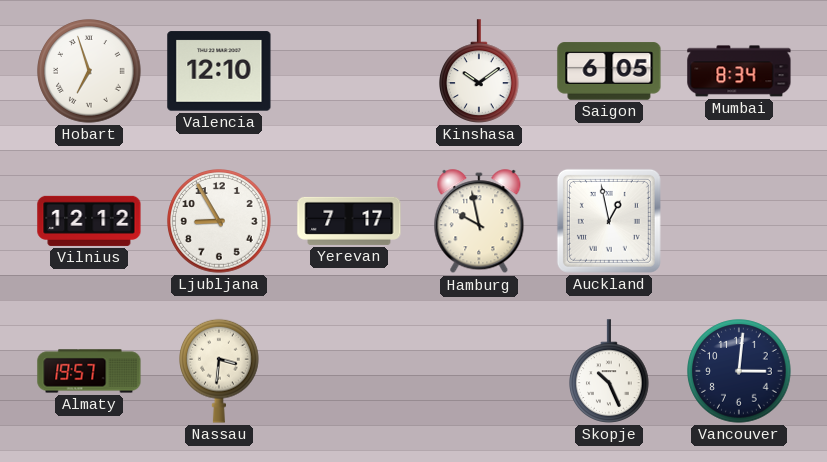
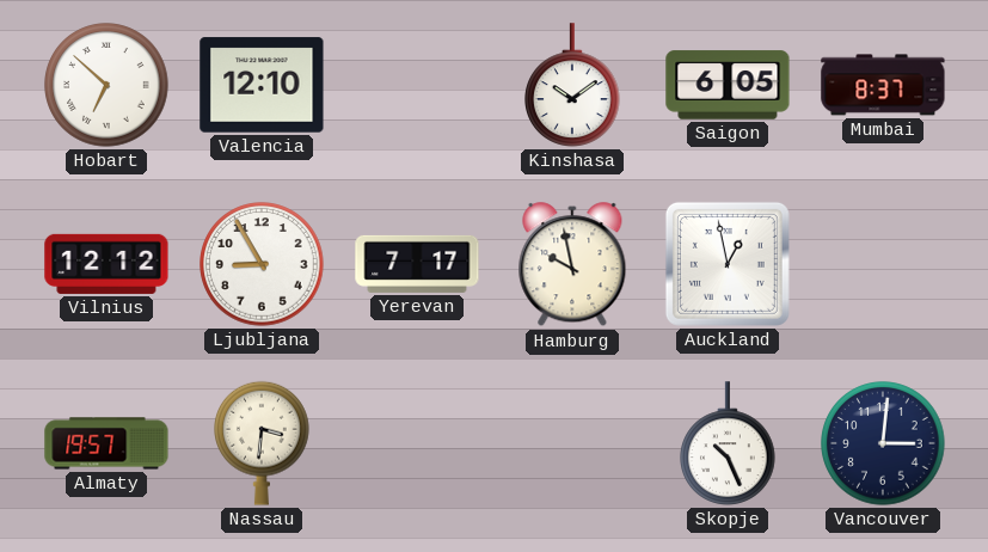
Hobart: 6:57 -> 6:52 (106, 85)
Mumbai: 8:34 -> 8:37 (883, 85)
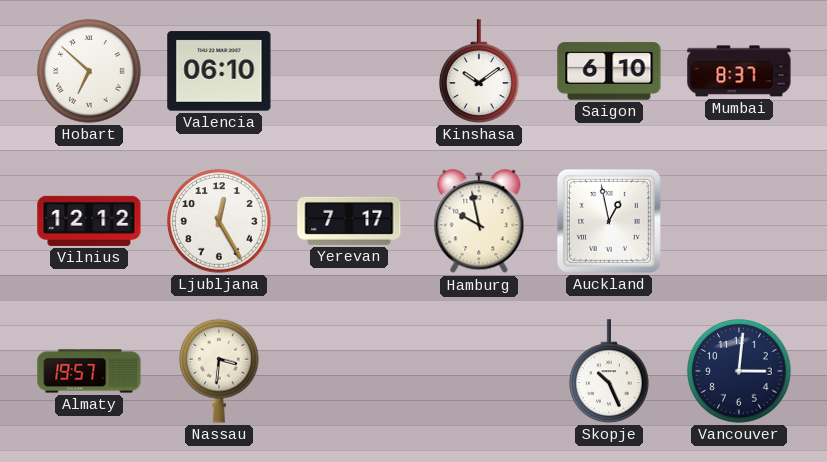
Valencia: 12:10 -> 06:10 (219, 71)
Saigon: 6:05 -> 6:10 (609, 71)
Ljubljana: 8:55 -> 12:25 (219, 221)
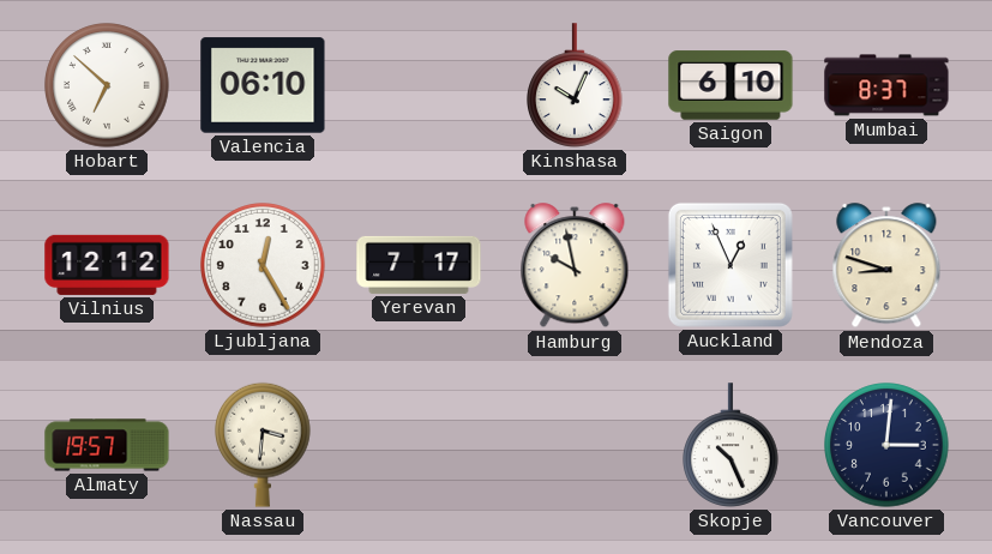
Kinshasa: 10:09 -> 10:04 (576, 85)
Auckland: 12:58 -> 12:56 (731, 265)
Mendoza: none -> 8:48 (886, 266)
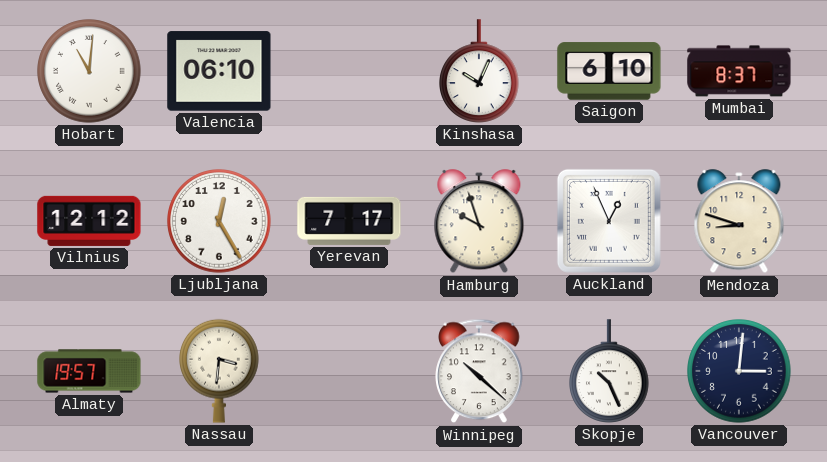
Hobart: 6:52 -> 11:01 (89, 71)
Hamburg: 9:58 -> 9:57 (479, 222)
Winnipeg: none -> 10:22 (479, 371)
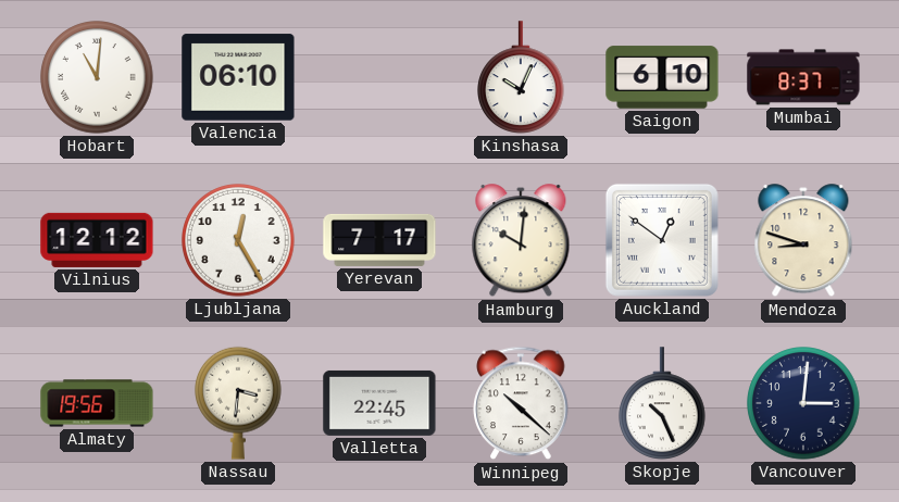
Hamburg: 9:57 -> 10:01 (521, 241)
Auckland: 12:56 -> 12:51 (662, 240)
Almaty: 19:57 -> 19:56 (97, 403)
Valletta: none -> 22:45 (379, 403)
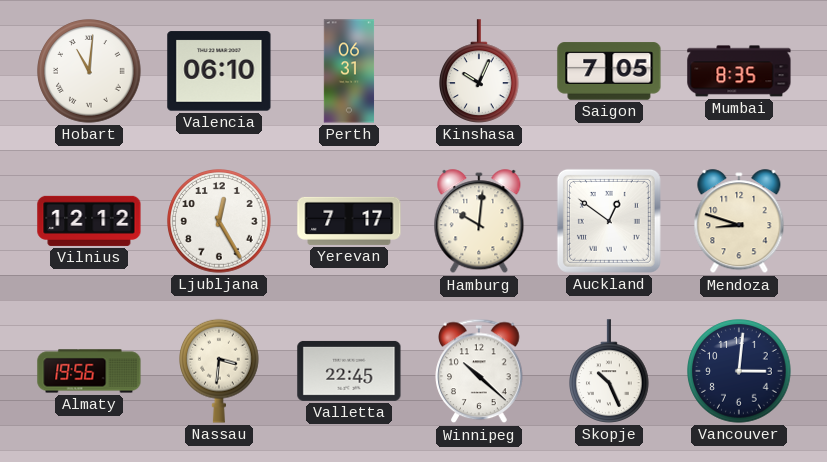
Perth: none -> 06:31 (349, 71)
Saigon: 6:10 -> 7:05 (609, 71)
Mumbai: 8:37 -> 8:35 (739, 71)
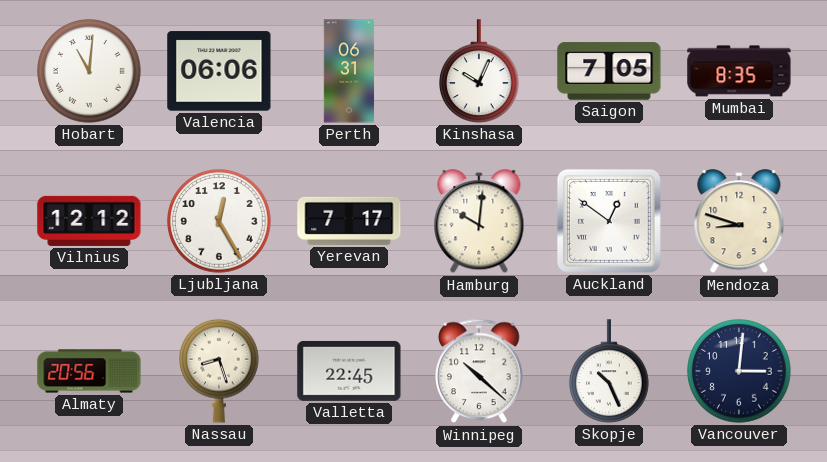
Valencia: 06:10 -> 06:06 (219, 71)
Almaty: 19:56 -> 20:56 (89, 371)
Nassau: 3:31 -> 8:27 (220, 371)
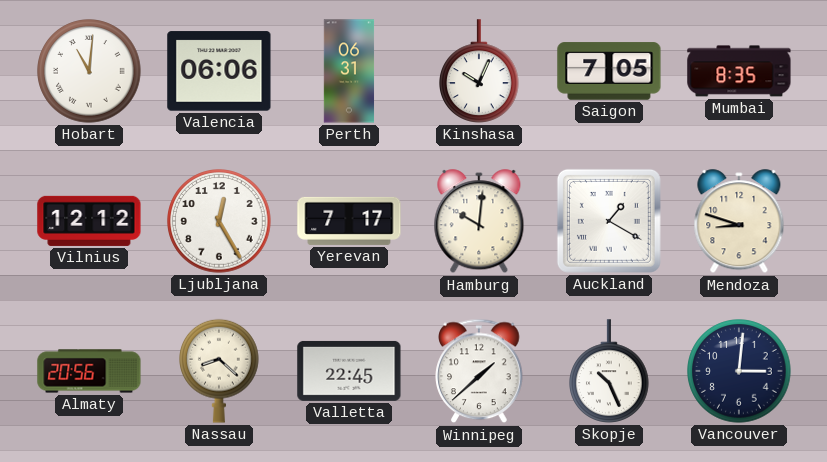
Auckland: 12:51 -> 1:20 (609, 221)
Nassau: 8:27 -> 8:22 (220, 371)
Winnipeg: 10:22 -> 1:38 (479, 371)
